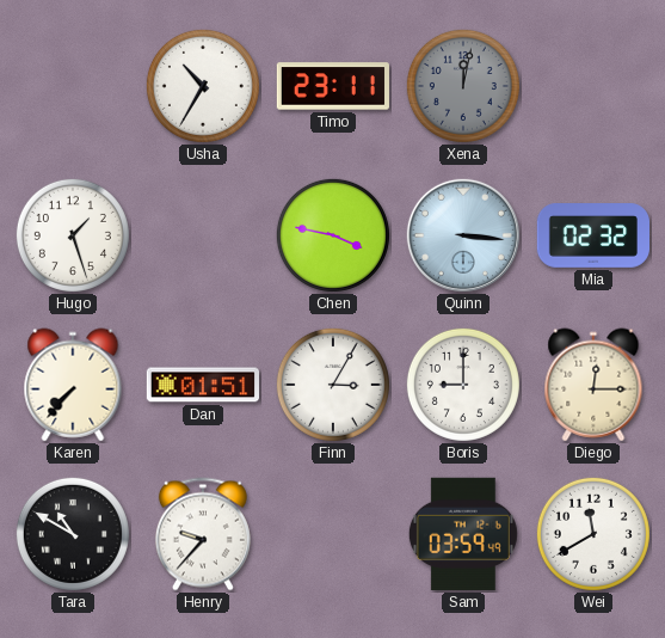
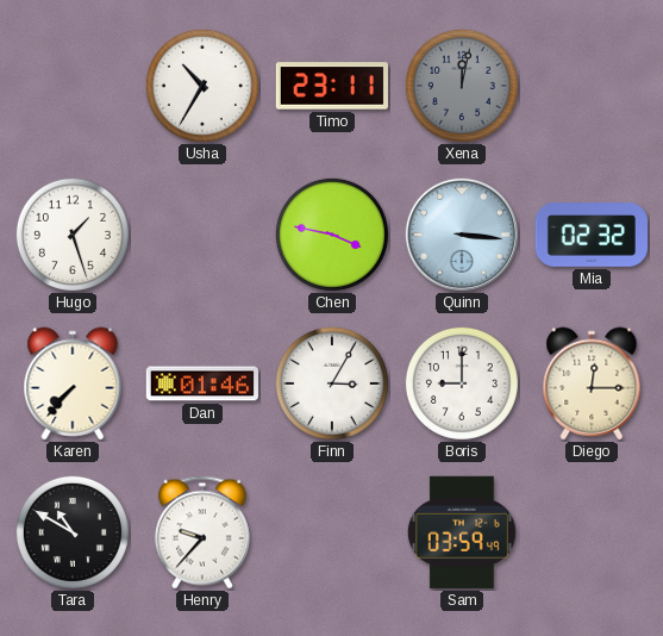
Dan: 01:51 -> 01:46 (201, 384)
Wei: 11:40 -> none (593, 534)
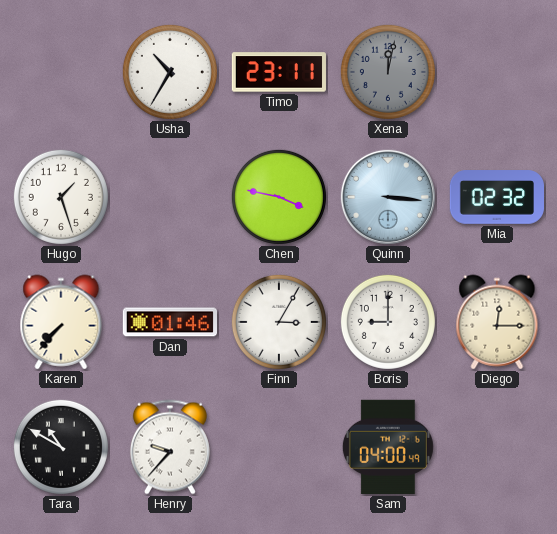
Sam: 03:59 -> 04:00 (388, 447)
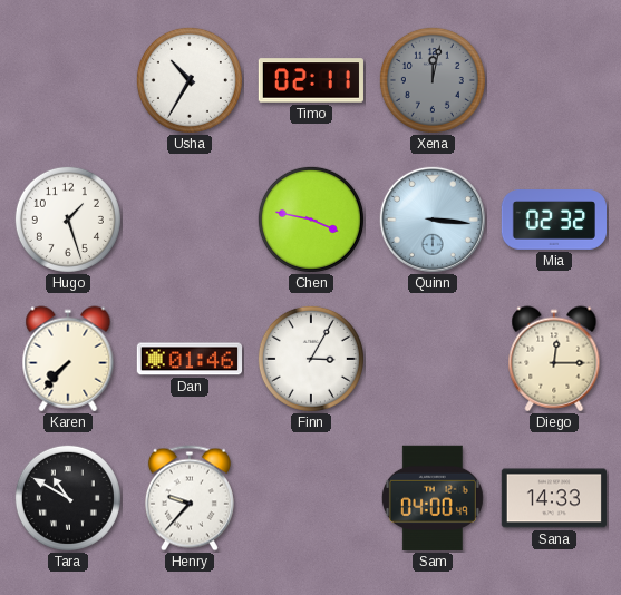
Timo: 23:11 -> 02:11 (311, 80)
Boris: 9:00 -> none (388, 322)
Sana: none -> 14:33 (554, 498)
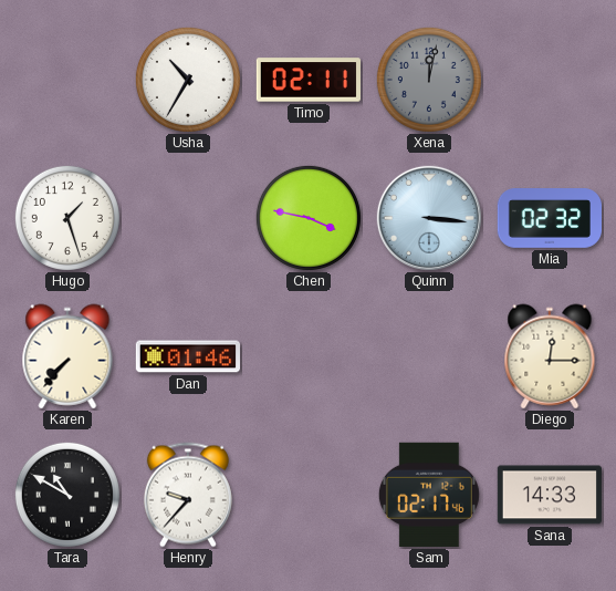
Finn: 3:05 -> none (311, 359)
Sam: 04:00 -> 02:17 (429, 495)
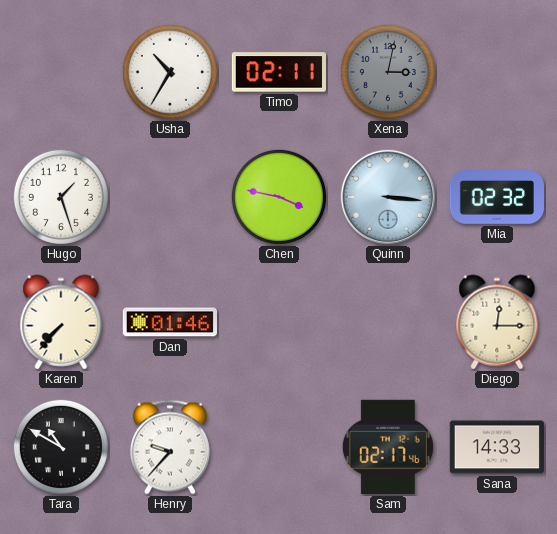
Xena: 12:02 -> 3:02 (388, 72)
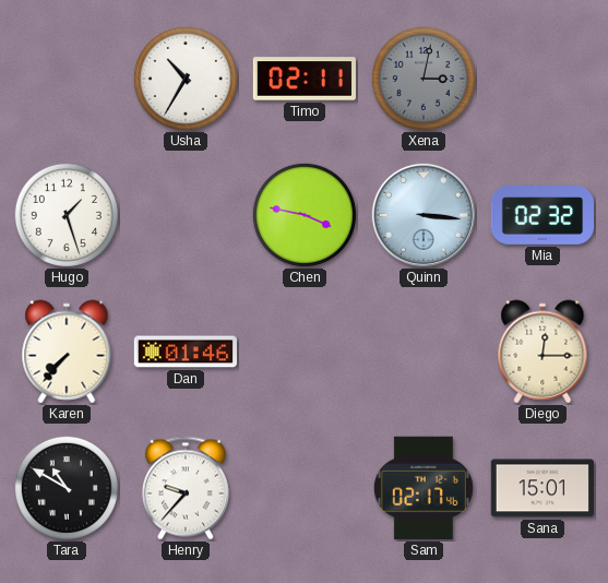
Sana: 14:33 -> 15:01 (543, 488)
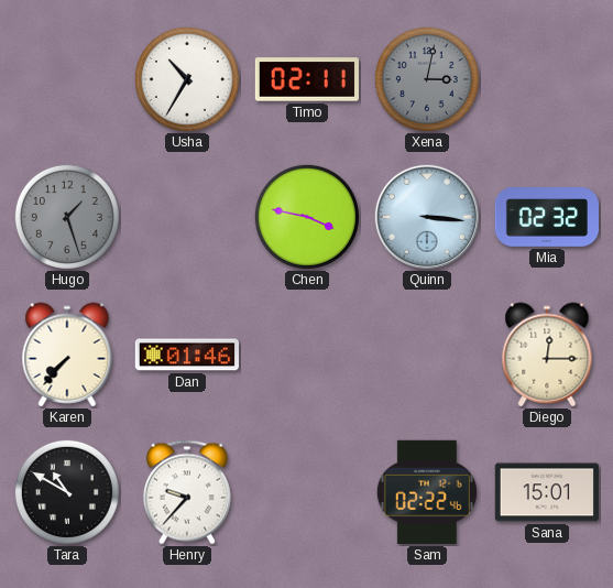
Hugo dial: white -> grey (67, 217)
Sam: 02:17 -> 02:22 (427, 492)
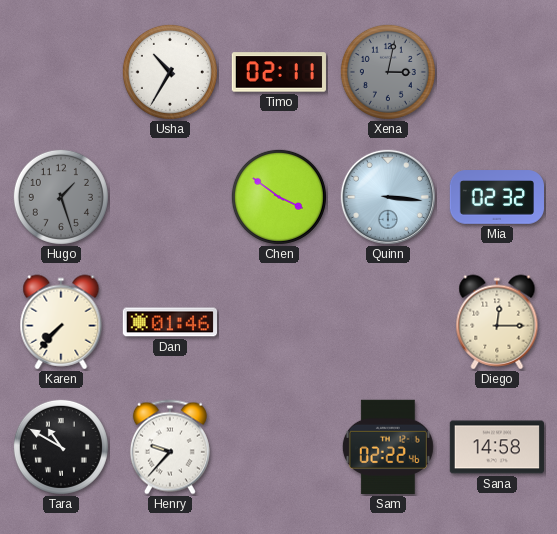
Chen: 3:47 -> 3:51 (279, 197)
Sana: 15:01 -> 14:58 (497, 447)
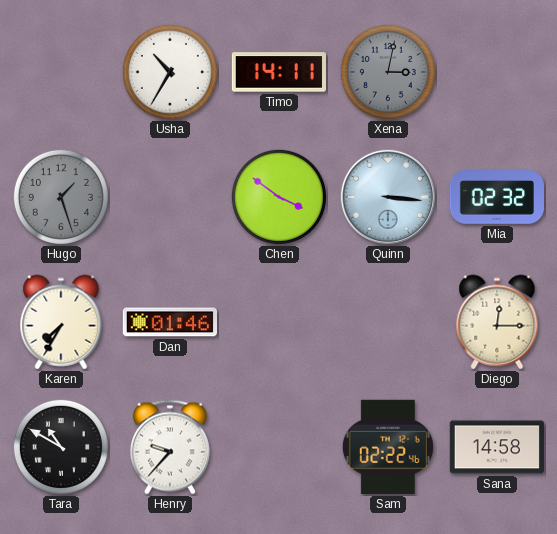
Timo: 02:11 -> 14:11 (279, 72)
Karen: 7:37 -> 7:35 (61, 322)
